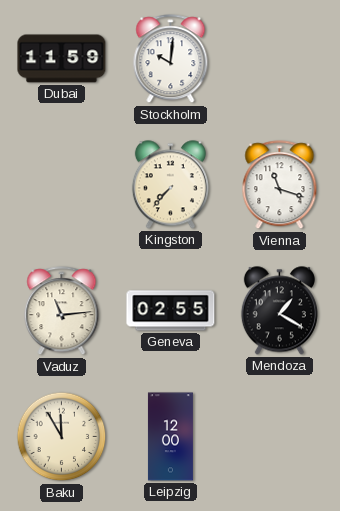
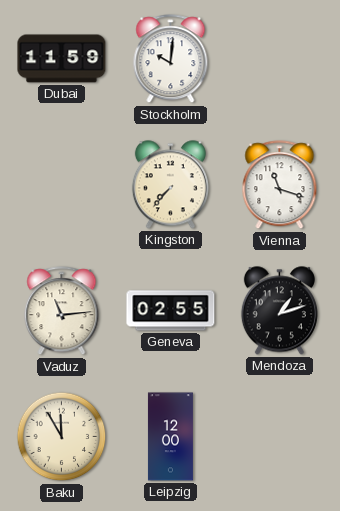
Mendoza: 1:20 -> 1:12 (279, 311)
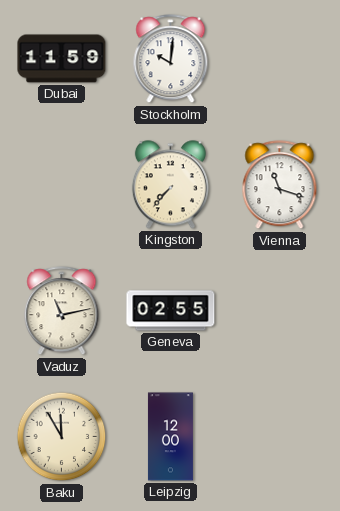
Vaduz: 11:14 -> 11:13 (62, 311)
Mendoza: 1:12 -> none (279, 311)
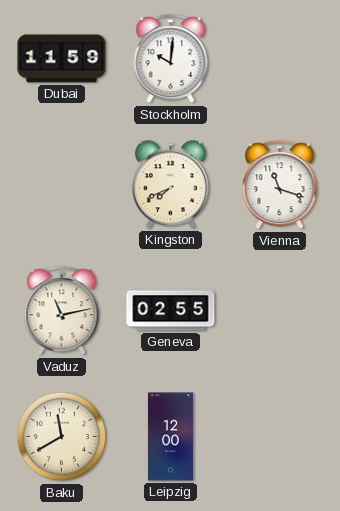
Kingston: 7:37 -> 7:41 (170, 185)
Baku: 11:55 -> 11:40 (62, 437)
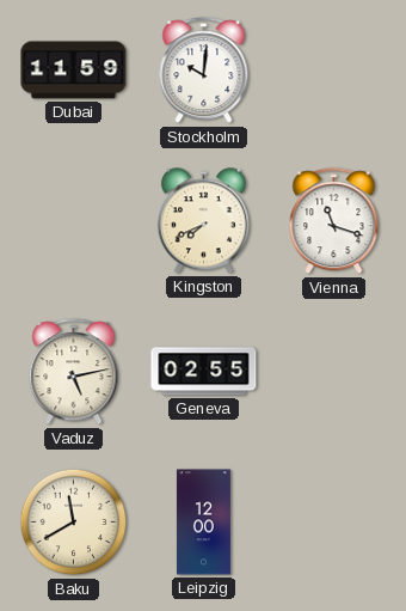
Vaduz: 11:13 -> 5:13 (74, 372)
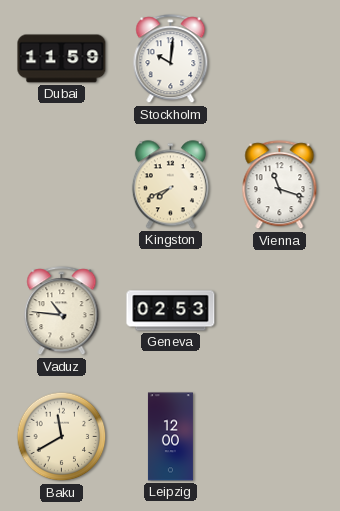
Vaduz: 5:13 -> 10:46 (62, 311)
Geneva: 02:55 -> 02:53 (171, 311)
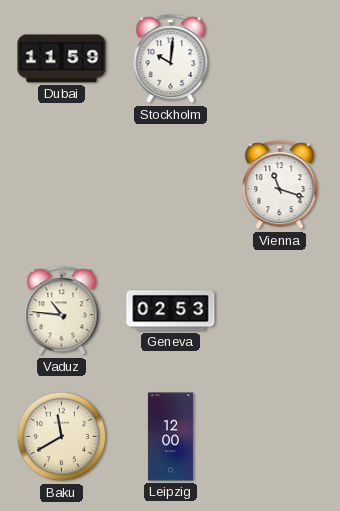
Kingston: 7:41 -> none (170, 185)
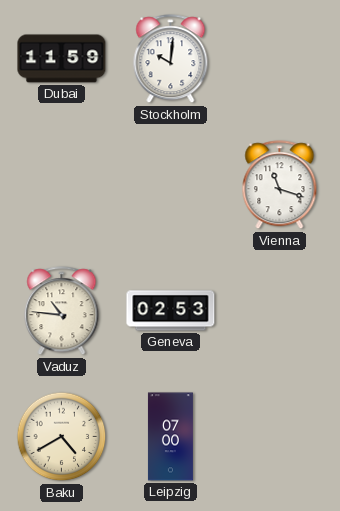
Baku: 11:40 -> 4:40 (62, 437)
Leipzig: 12:00 -> 07:00 (170, 437)
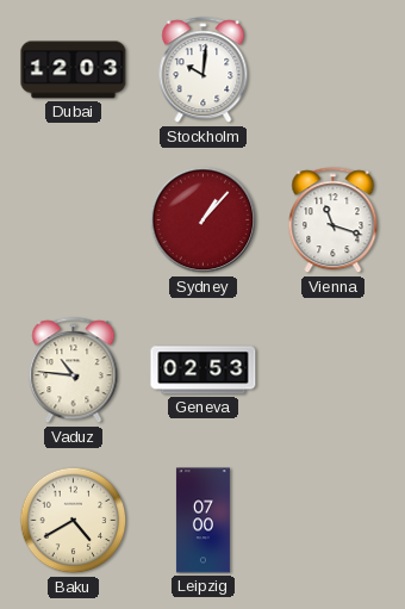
Dubai: 11:59 -> 12:03 (74, 70)
Sydney: none -> 1:07 (204, 220)
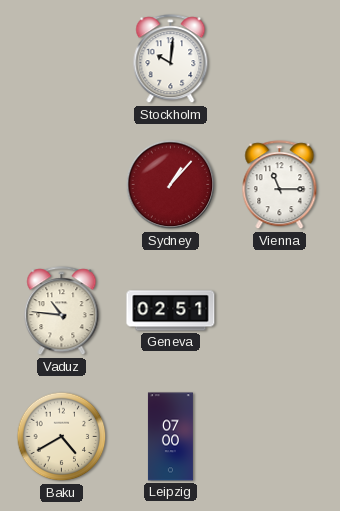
Dubai: 12:03 -> none (74, 70)
Vienna: 11:18 -> 11:15 (280, 185)
Geneva: 02:53 -> 02:51 (171, 311)
